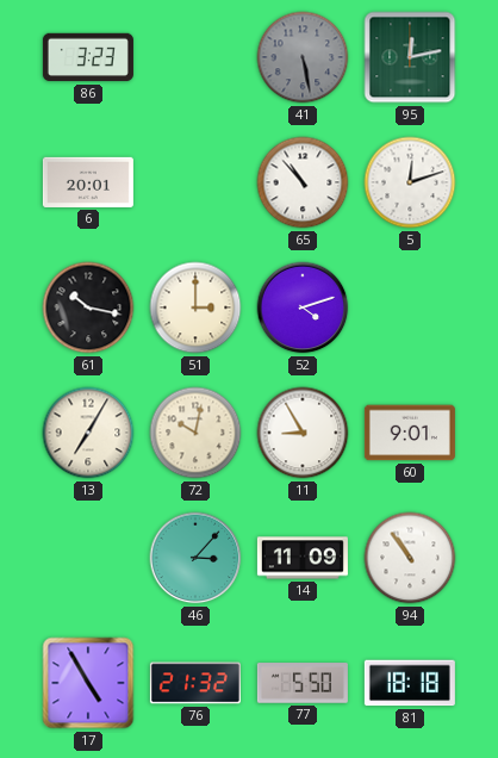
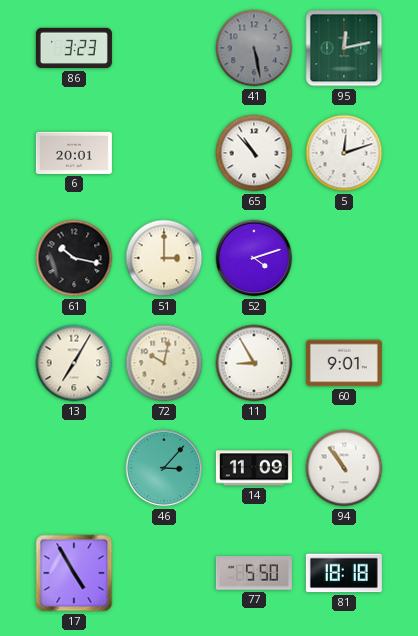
76: 21:32 -> none (195, 683)
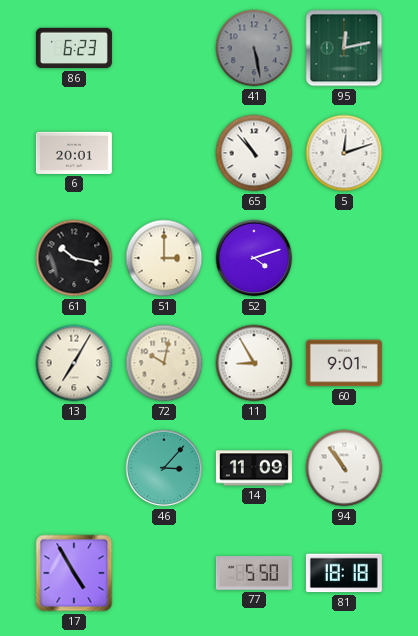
86: 3:23 -> 6:23 (74, 48)
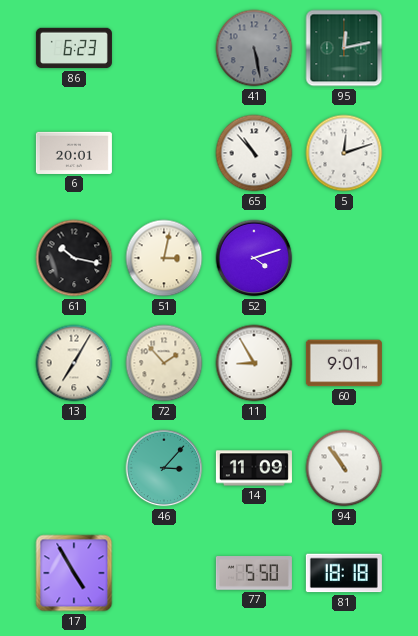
51: 3:00 -> 3:02 (164, 258)
72: 10:02 -> 1:53 (164, 363)
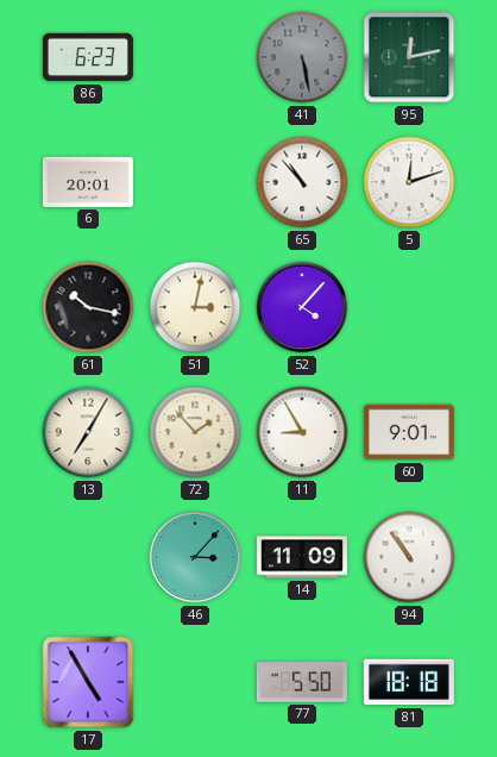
52: 4:12 -> 4:07 (302, 307)
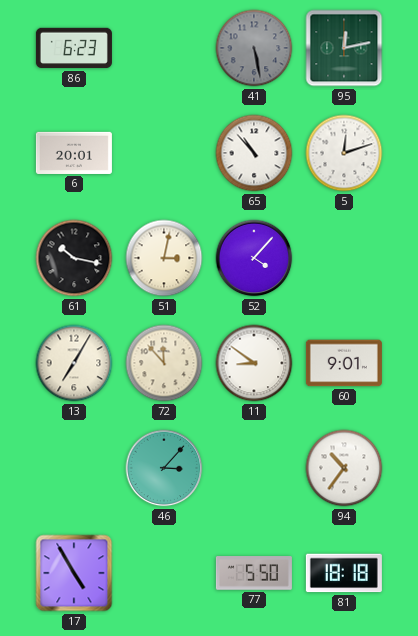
72: 1:53 -> 11:53 (164, 363)
11: 8:55 -> 8:51 (254, 363)
14: 11:09 -> none (302, 557)
94: 10:54 -> 10:36 (344, 468)
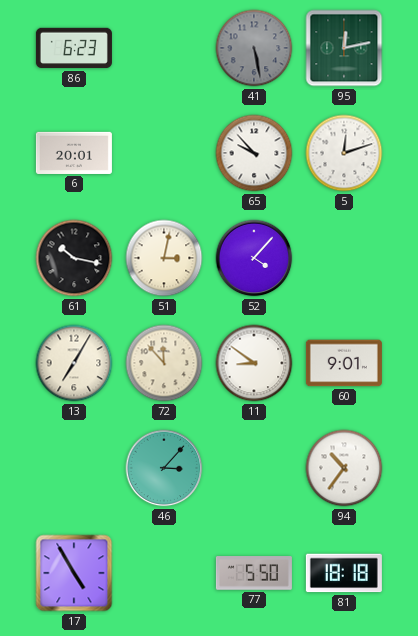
65: 10:53 -> 9:53 (254, 153)
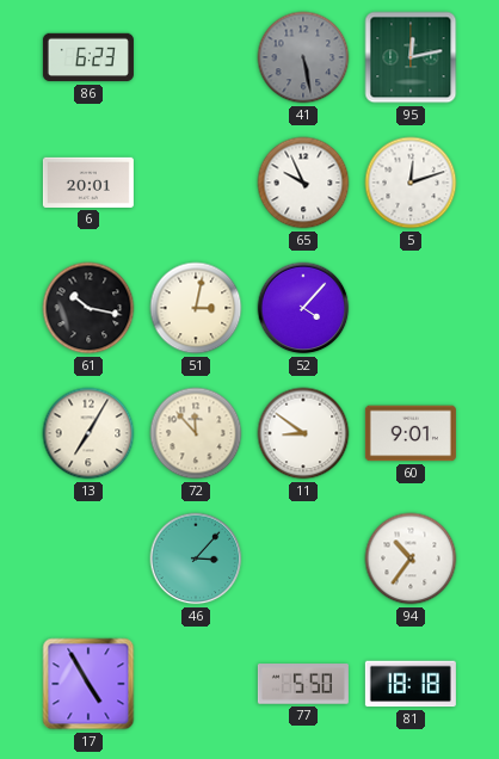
65: 9:53 -> 9:56 (303, 183)
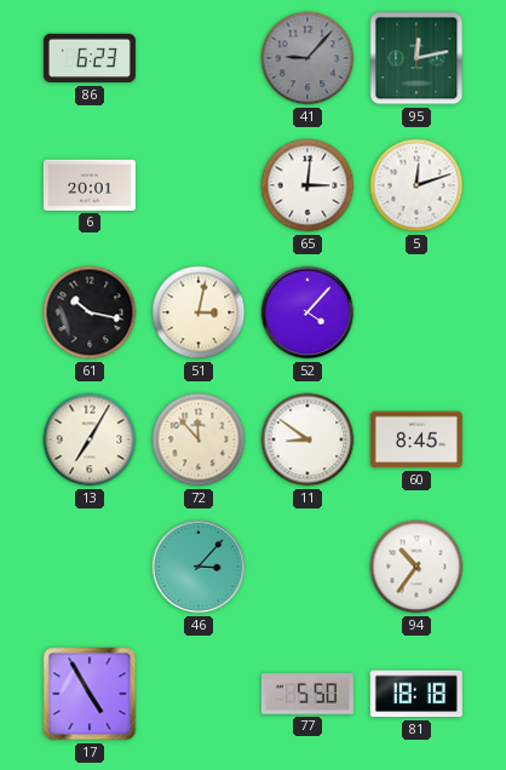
41: 5:28 -> 9:07 (307, 58)
65: 9:56 -> 3:01 (307, 185)
60: 9:01 -> 8:45 (416, 439)
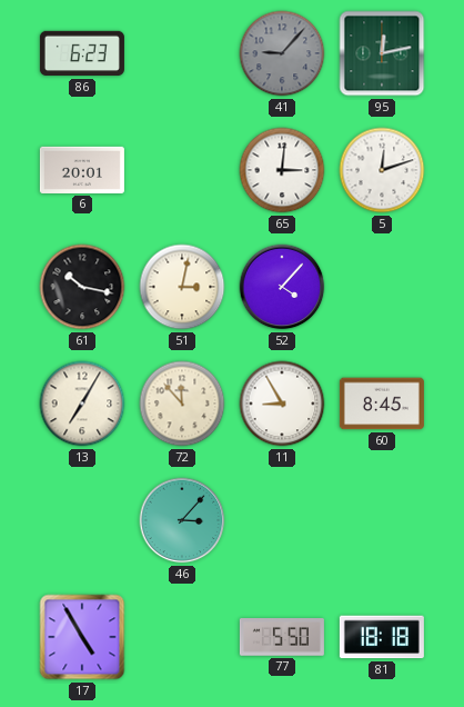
11: 8:51 -> 8:55 (282, 404)
94: 10:36 -> none (416, 567)
